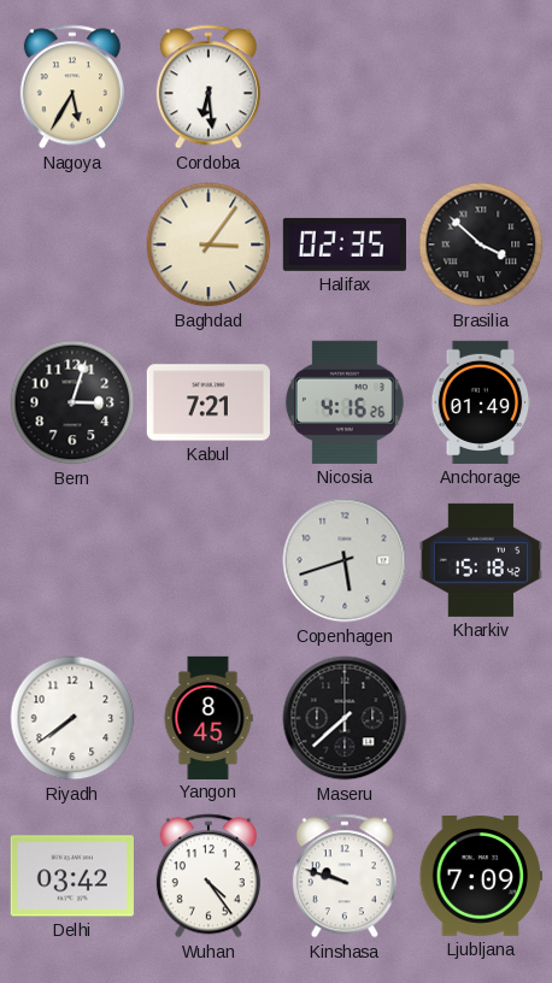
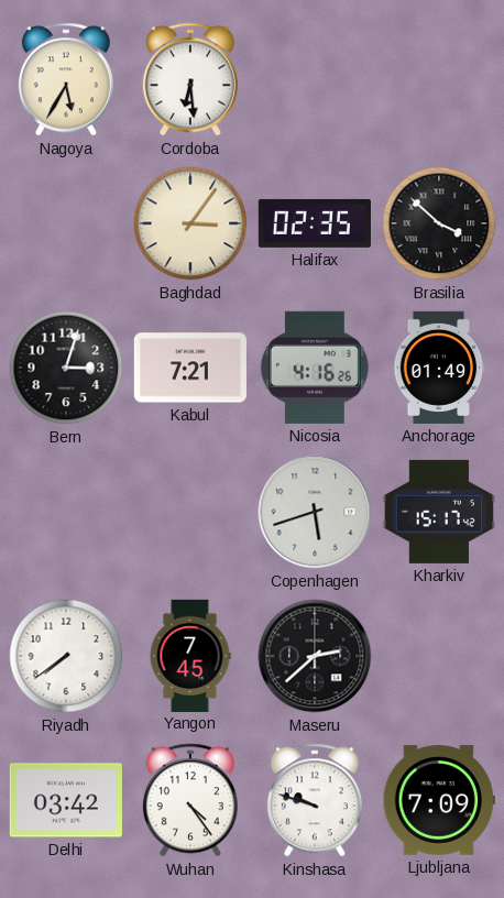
Kharkiv: 15:18 -> 15:17 (439, 512)
Yangon: 8:45 -> 7:45 (190, 655)
Maseru: 7:38 -> 2:38 (315, 656)
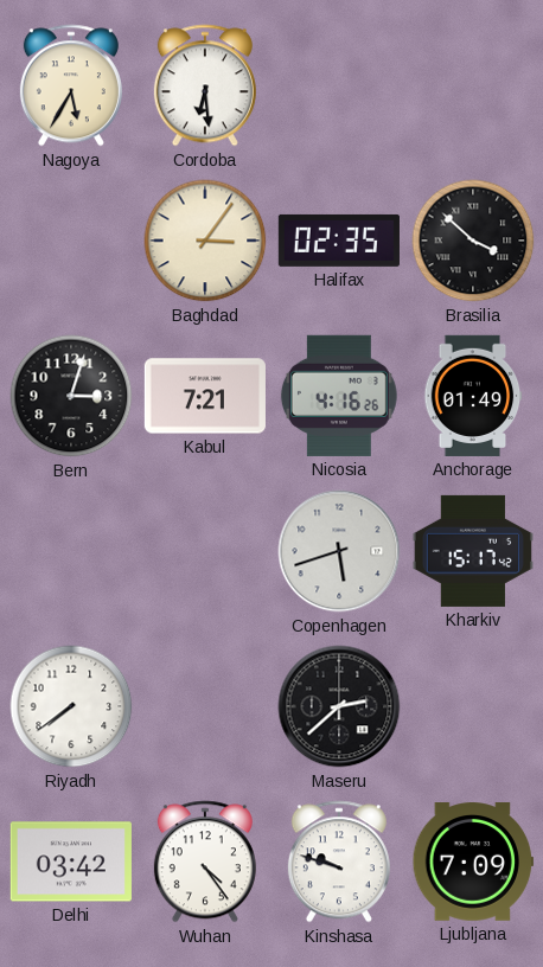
Yangon: 7:45 -> none (190, 655)
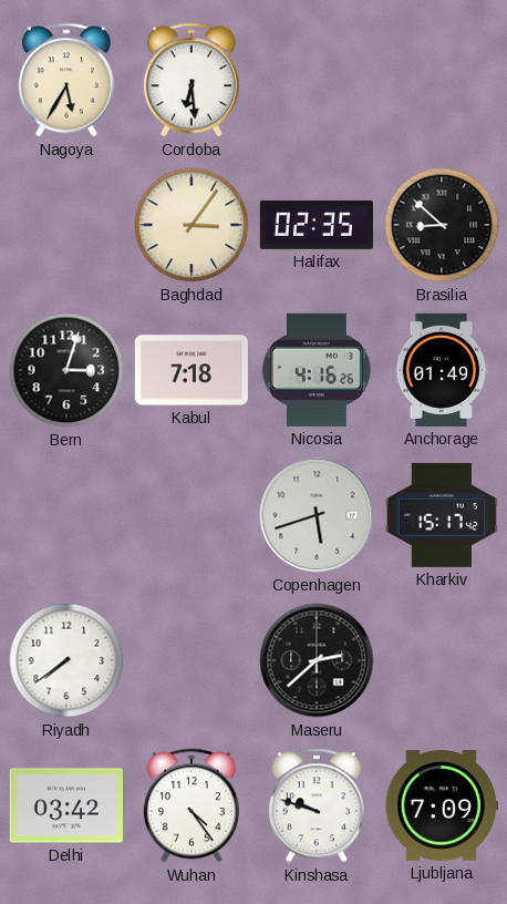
Brasilia: 3:52 -> 8:52 (442, 225)
Kabul: 7:21 -> 7:18 (192, 370)
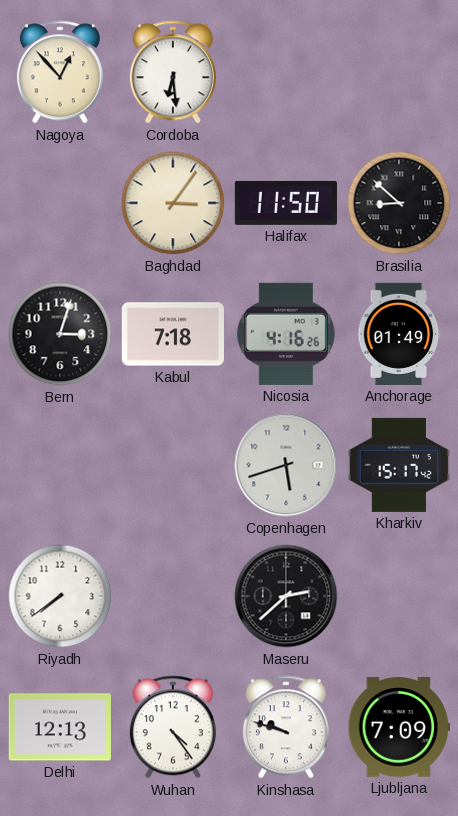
Nagoya: 5:35 -> 12:53 (60, 72)
Halifax: 02:35 -> 11:50 (286, 203)
Delhi: 03:42 -> 12:13 (60, 727)
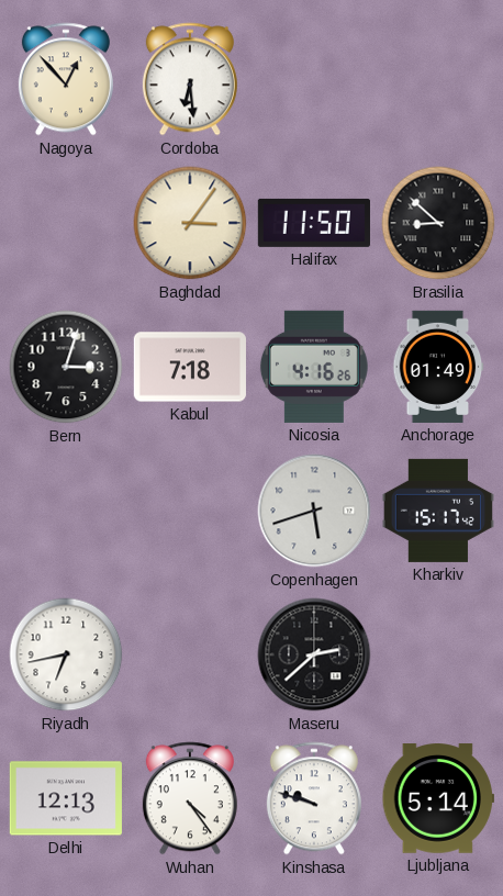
Riyadh: 7:39 -> 6:43 (66, 654)
Ljubljana: 7:09 -> 5:14 (438, 798)
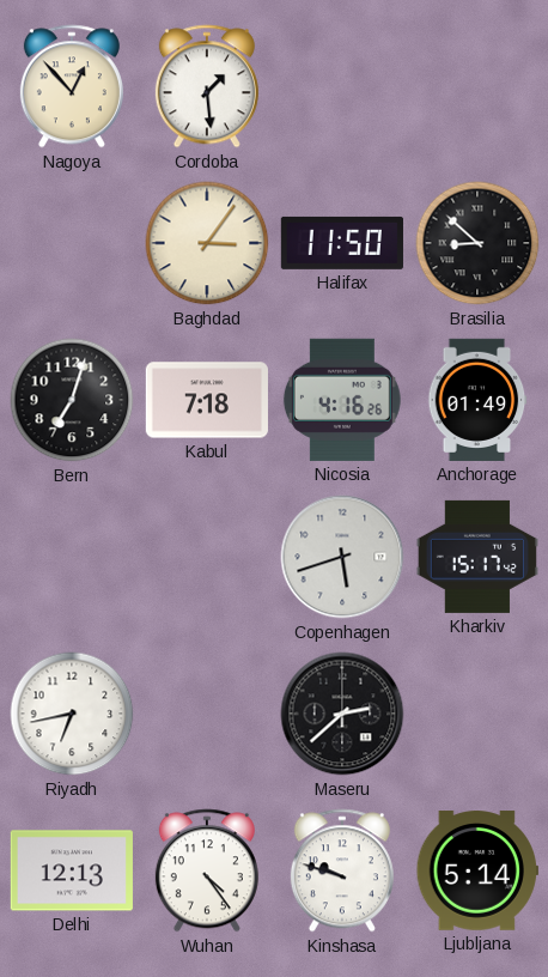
Cordoba: 6:29 -> 1:29 (207, 86)
Bern: 3:03 -> 7:03 (72, 400)
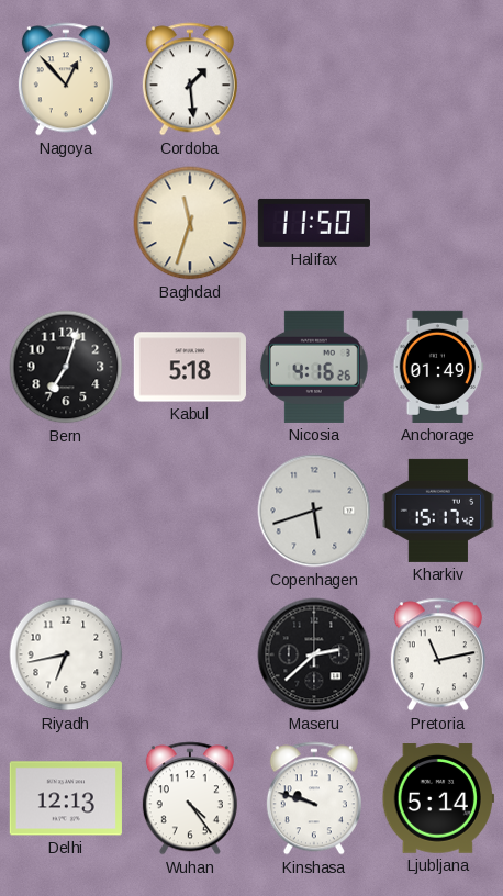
Baghdad: 3:06 -> 11:33 (190, 223)
Brasilia: 8:52 -> none (477, 243)
Kabul: 7:18 -> 5:18 (190, 367)
Pretoria: none -> 11:13 (438, 654)
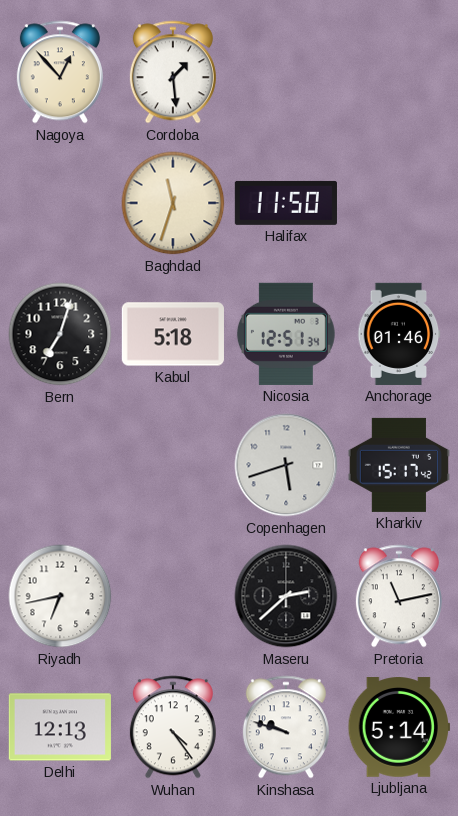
Nicosia: 4:16 -> 12:51 (286, 334)
Anchorage: 01:49 -> 01:46 (399, 334)
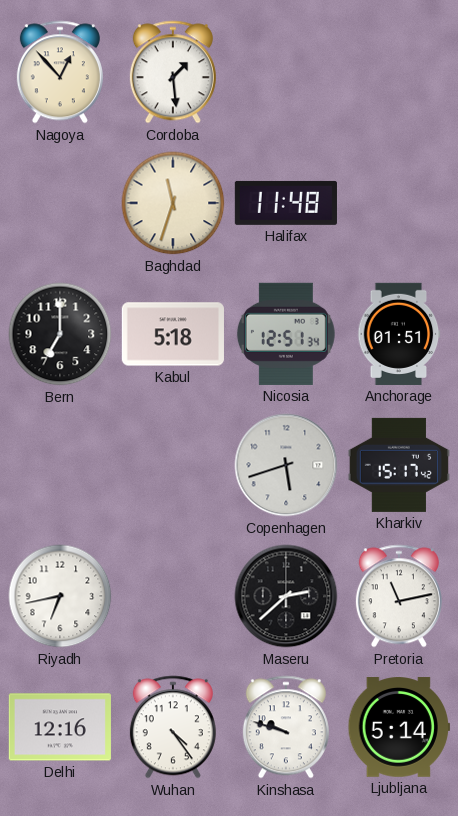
Halifax: 11:50 -> 11:48 (286, 203)
Bern: 7:03 -> 7:00 (60, 334)
Anchorage: 01:46 -> 01:51 (399, 334)
Delhi: 12:13 -> 12:16 (60, 727)
